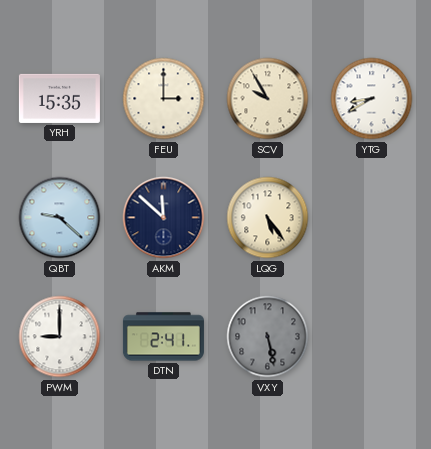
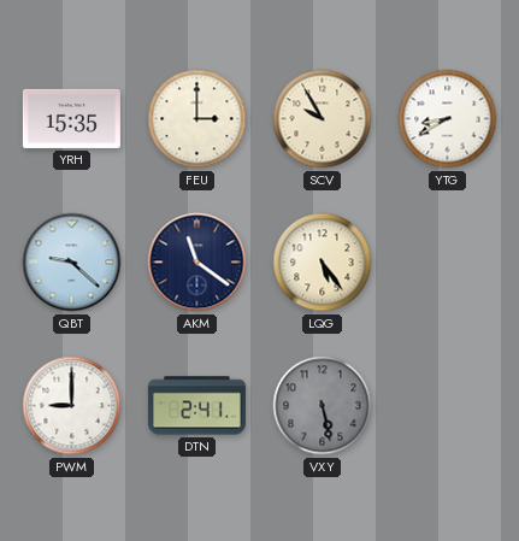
AKM: 11:52 -> 11:21 (197, 263)
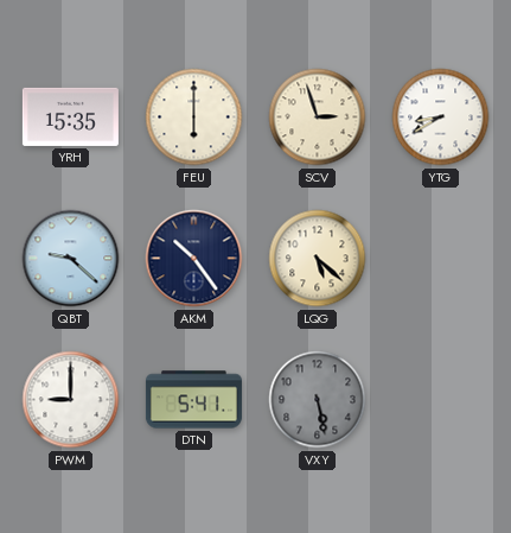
FEU: 3:00 -> 6:00 (194, 118)
SCV: 9:55 -> 2:57 (318, 118)
AKM: 11:21 -> 10:24 (194, 259)
LQG: 5:24 -> 5:22 (318, 259)
DTN: 2:41 -> 5:41 (193, 400)
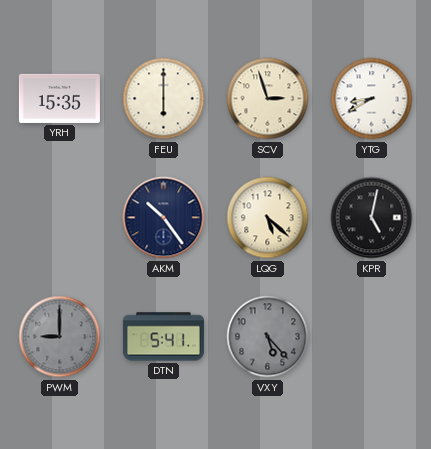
QBT: 9:22 -> none (71, 259)
KPR: none -> 5:02 (372, 218)
PWM dial: white -> grey (60, 337)
VXY: 5:28 -> 5:23 (268, 337)
